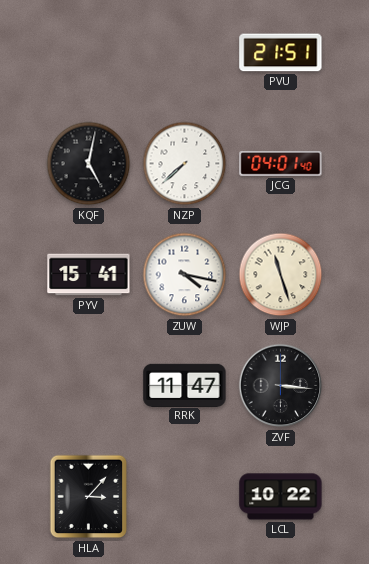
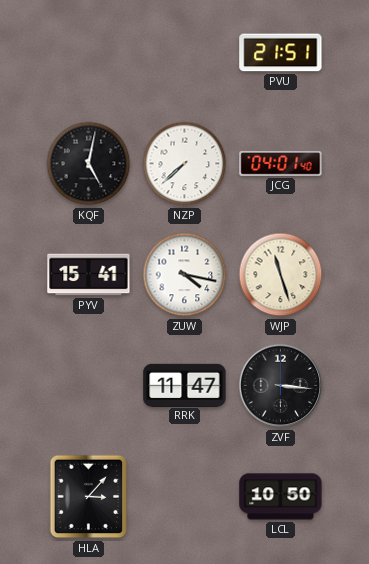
LCL: 10:22 -> 10:50 (281, 497)
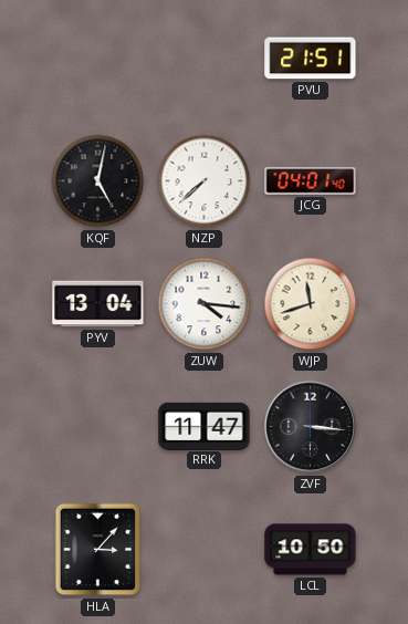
PYV: 15:41 -> 13:04 (98, 304)
ZUW: 4:17 -> 4:16 (205, 304)
WJP: 11:27 -> 11:42 (311, 304)
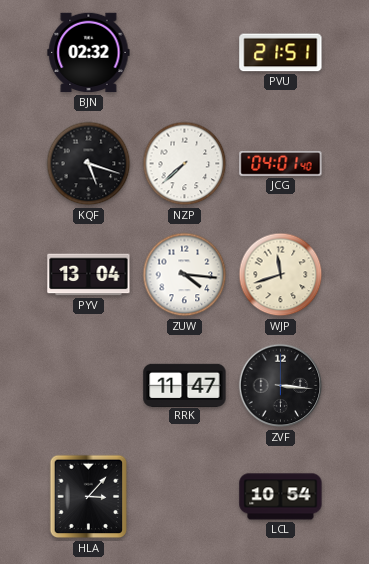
BJN: none -> 02:32 (89, 53)
KQF: 5:02 -> 5:18 (89, 164)
LCL: 10:50 -> 10:54 (281, 497)
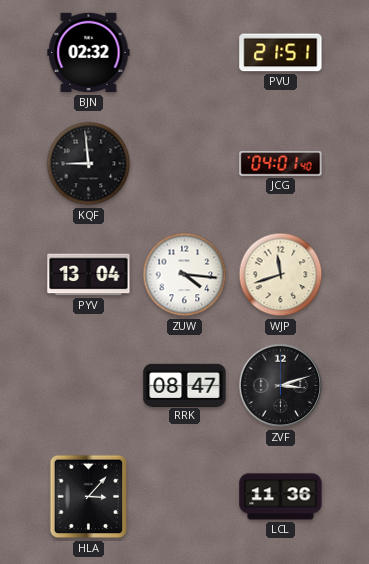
KQF: 5:18 -> 8:59 (89, 164)
NZP: 7:38 -> none (185, 164)
RRK: 11:47 -> 08:47 (185, 385)
ZVF: 3:16 -> 3:12 (281, 386)
LCL: 10:54 -> 11:36 (281, 497)
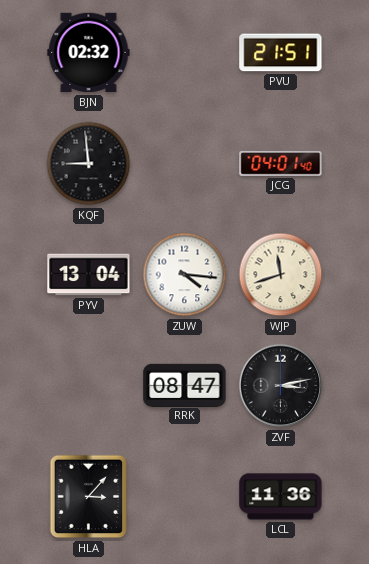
ZVF: 3:12 -> 3:13 (281, 386)
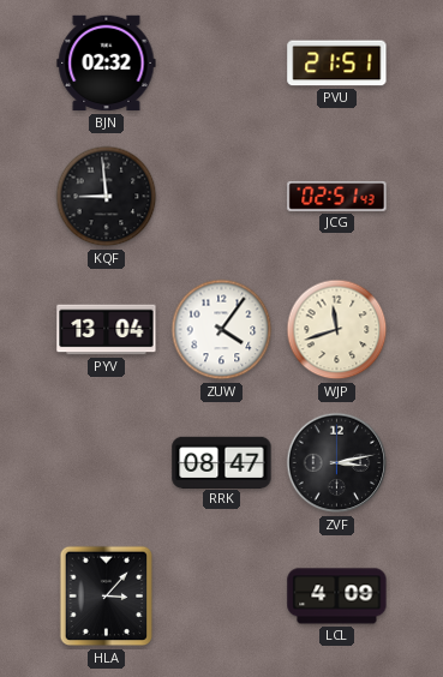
JCG: 04:01 -> 02:51 (337, 196)
ZUW: 4:16 -> 4:06 (222, 330)
LCL: 11:36 -> 4:09 (337, 597)
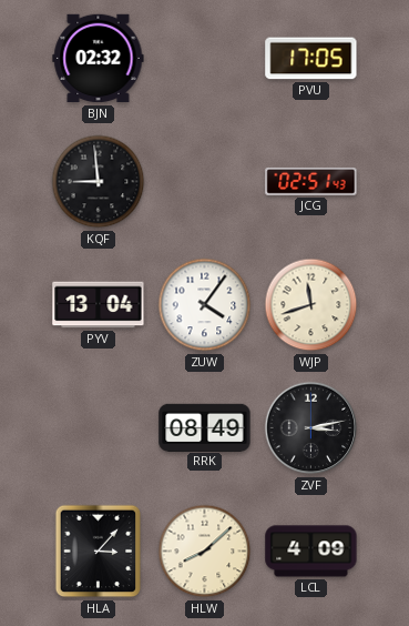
PVU: 21:51 -> 17:05 (311, 59)
RRK: 08:47 -> 08:49 (205, 427)
HLW: none -> 8:08 (205, 552)
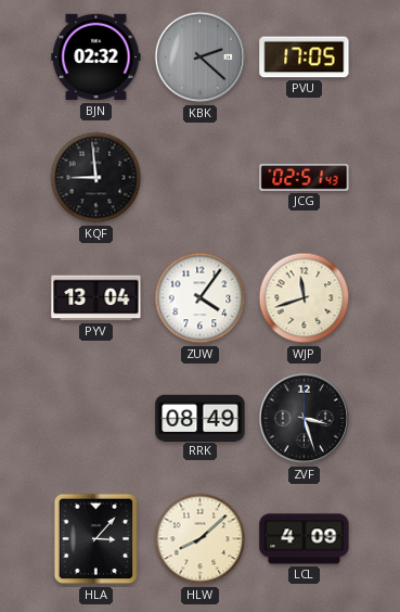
KBK: none -> 2:22 (201, 58)
ZVF: 3:13 -> 3:27 (305, 419)
